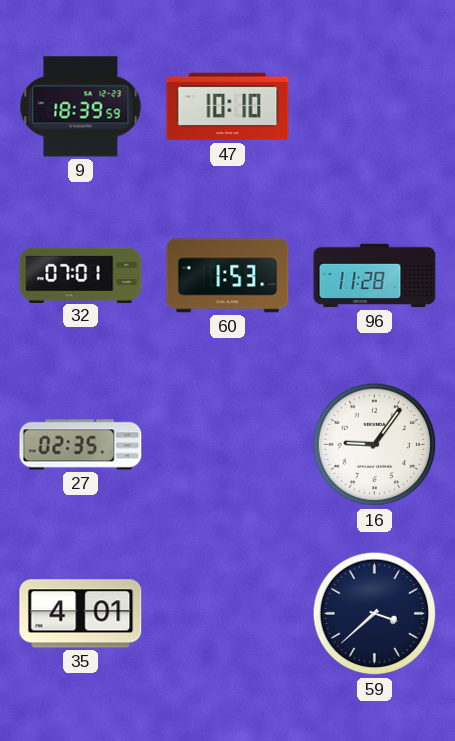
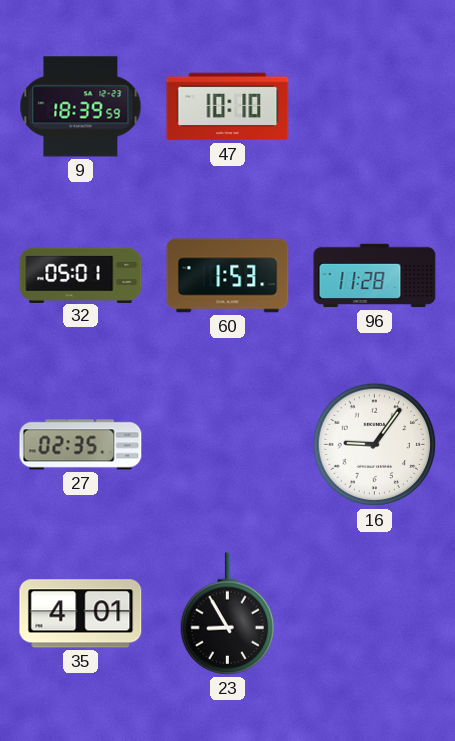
32: 07:01 -> 05:01 (81, 275)
23: none -> 8:55 (228, 614)
59: 3:38 -> none (375, 614)
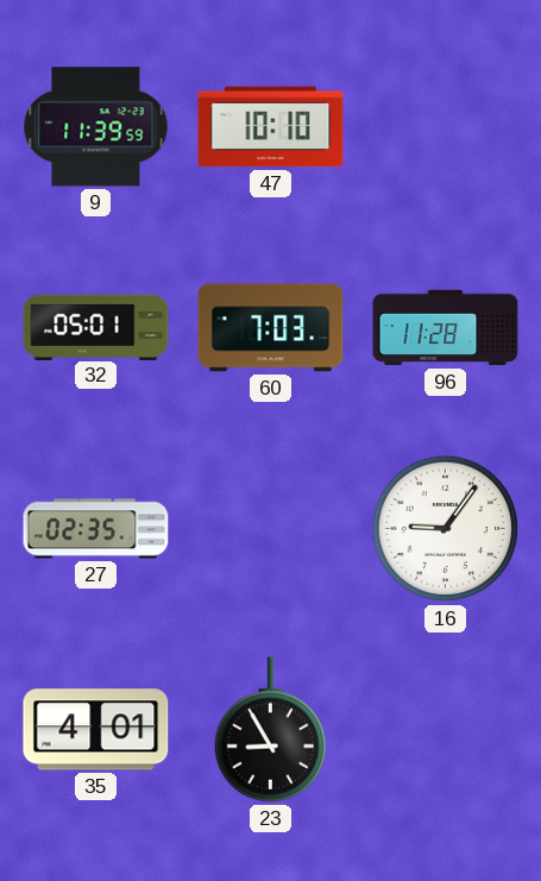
9: 18:39 -> 11:39 (96, 127)
60: 1:53 -> 7:03 (271, 328)
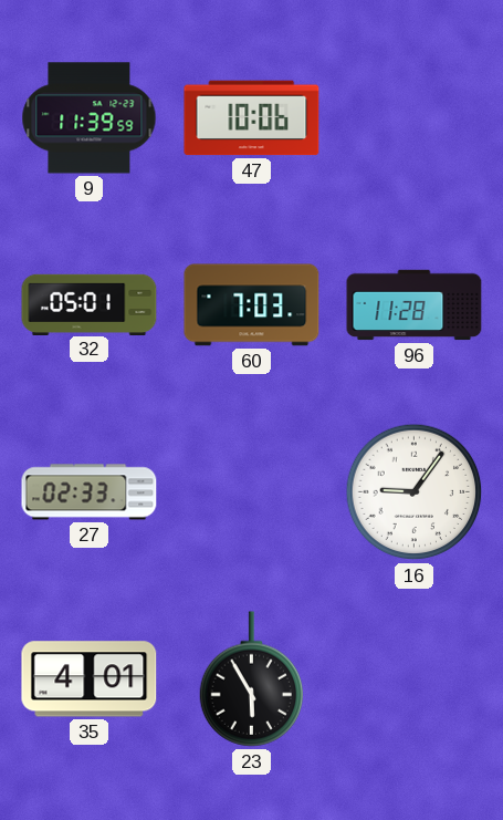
47: 10:10 -> 10:06 (252, 118)
27: 02:35 -> 02:33 (90, 492)
23: 8:55 -> 5:55 (252, 679)
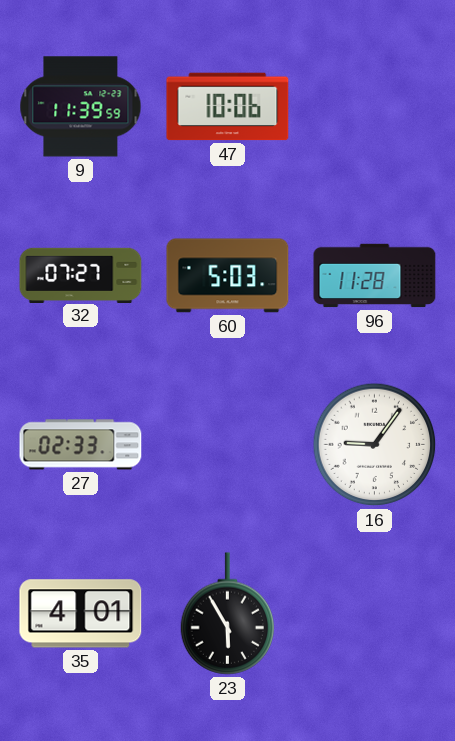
32: 05:01 -> 07:27 (81, 275)
60: 7:03 -> 5:03 (228, 276)
